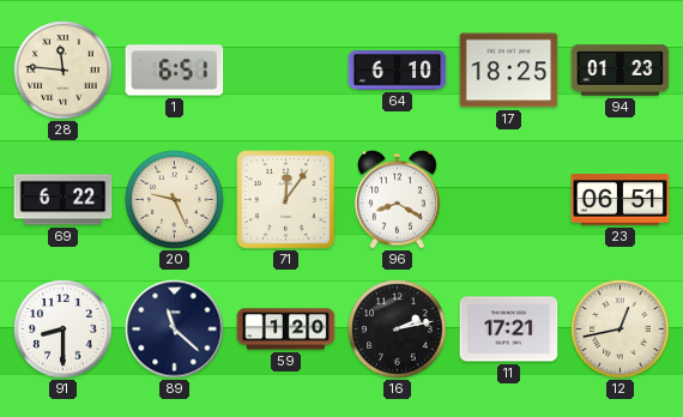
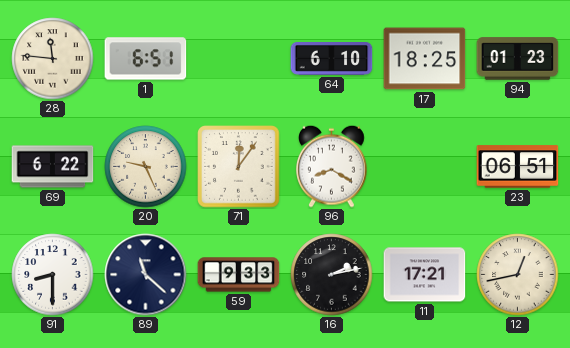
59: 1:20 -> 9:33 (239, 275)
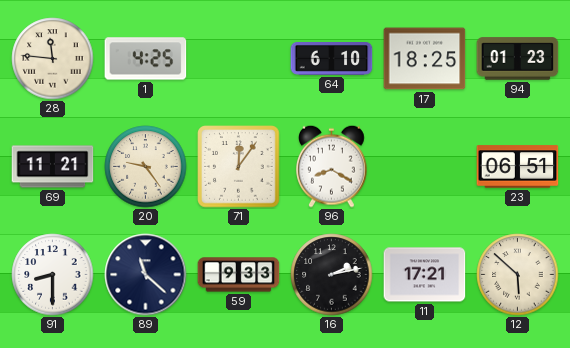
1: 6:51 -> 4:25 (146, 59)
69: 6:22 -> 11:21 (53, 167)
20: 9:26 -> 9:24 (146, 167)
12: 12:43 -> 5:52 (518, 275)
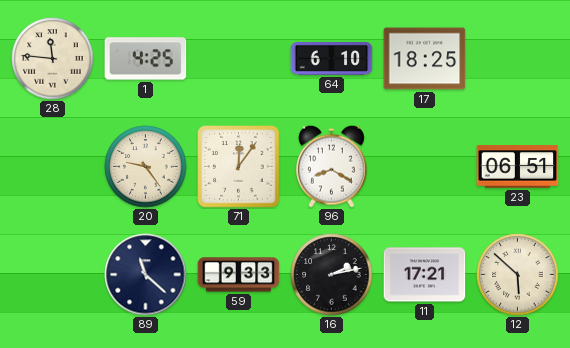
94: 01:23 -> none (518, 59)
69: 11:21 -> none (53, 167)
91: 8:30 -> none (53, 275)
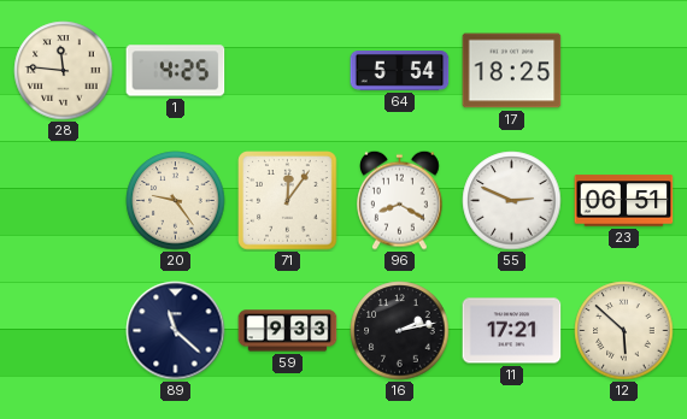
64: 6:10 -> 5:54 (400, 71)
55: none -> 2:49 (512, 201)
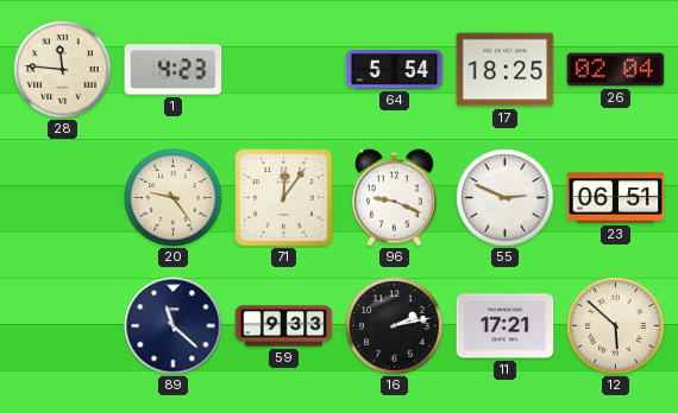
1: 4:25 -> 4:23 (174, 70)
26: none -> 02:04 (616, 70)
96: 8:20 -> 9:19 (395, 197)
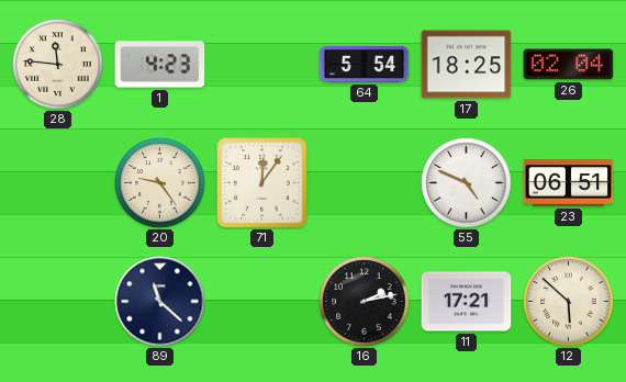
96: 9:19 -> none (395, 197)
55: 2:49 -> 4:49 (467, 183)
59: 9:33 -> none (284, 326)
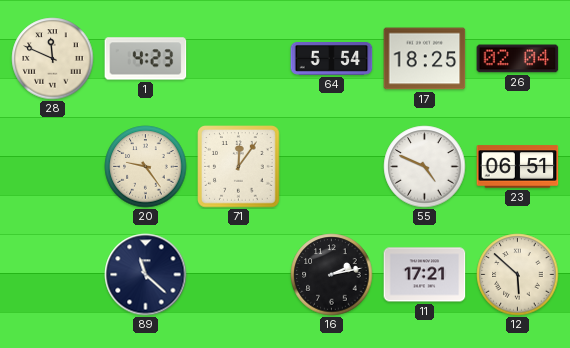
28: 11:46 -> 11:49 (53, 59)
